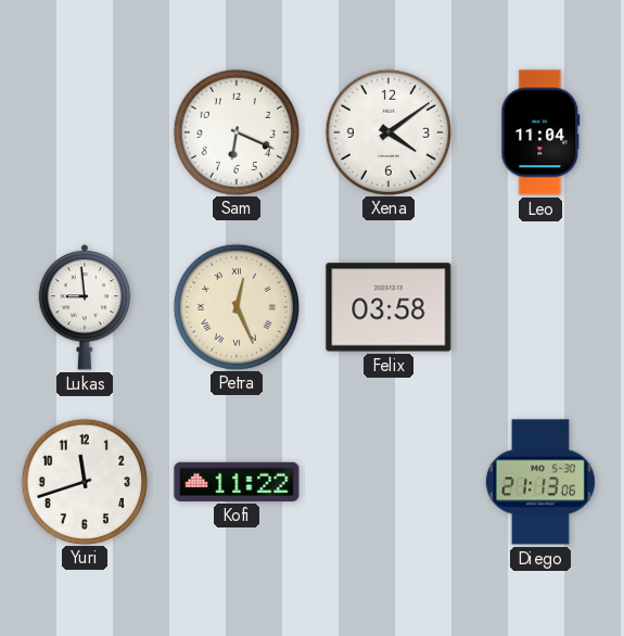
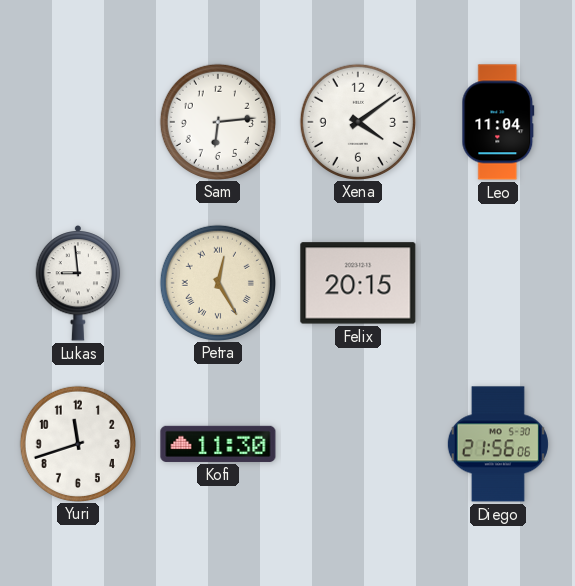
Sam: 6:19 -> 6:14 (217, 121)
Petra: 12:26 -> 12:25 (217, 282)
Felix: 03:58 -> 20:15 (358, 283)
Kofi: 11:22 -> 11:30 (218, 444)
Diego: 21:13 -> 21:56 (498, 444)
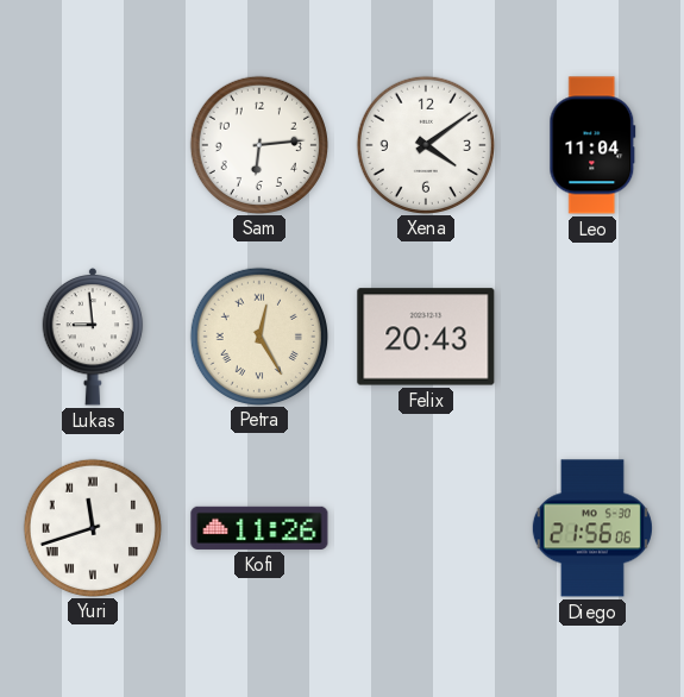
Felix: 20:15 -> 20:43 (426, 337)
Yuri numerals: Arabic -> Roman (92, 527)
Kofi: 11:30 -> 11:26 (259, 528)
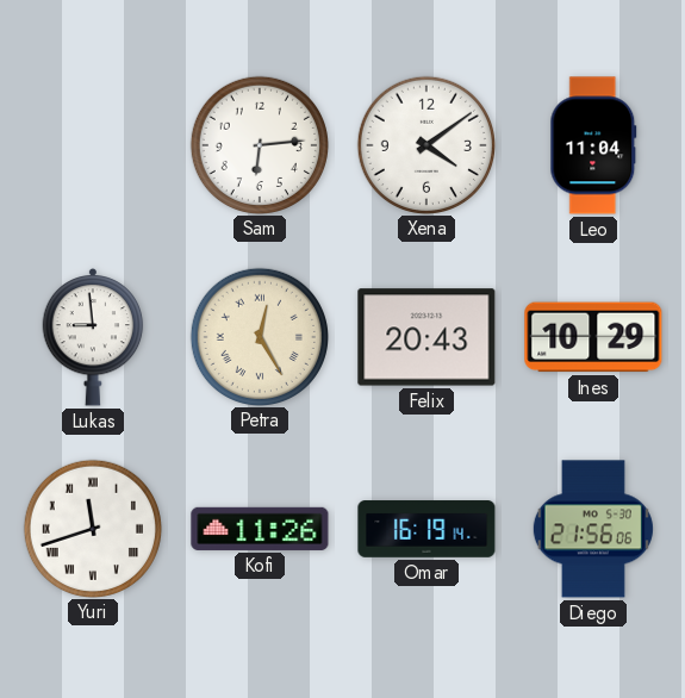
Ines: none -> 10:29 (593, 337)
Omar: none -> 16:19 (426, 529)
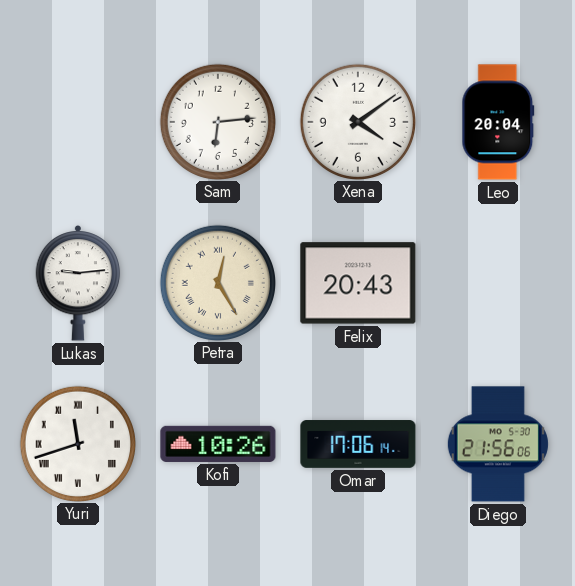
Leo: 11:04 -> 20:04 (498, 122)
Lukas: 8:59 -> 9:14 (78, 283)
Ines: 10:29 -> none (593, 337)
Kofi: 11:26 -> 10:26 (218, 444)
Omar: 16:19 -> 17:06 (358, 444)
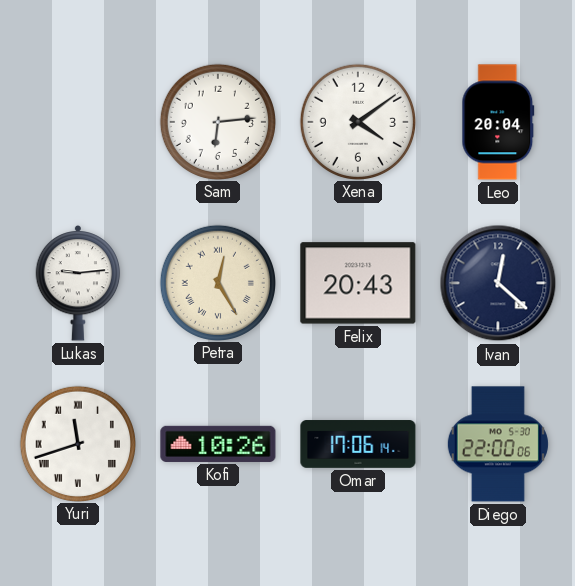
Ivan: none -> 12:22 (498, 283)
Diego: 21:56 -> 22:00 (498, 444)
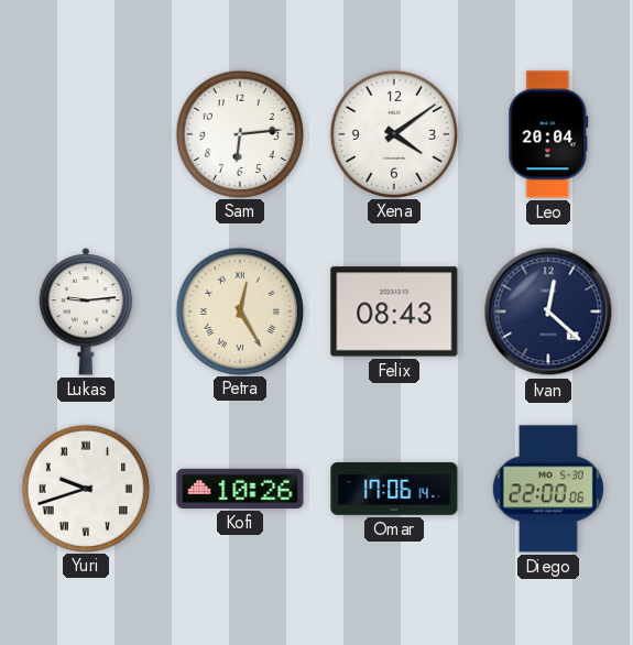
Felix: 20:43 -> 08:43 (394, 311)
Yuri: 11:42 -> 9:42 (85, 488)
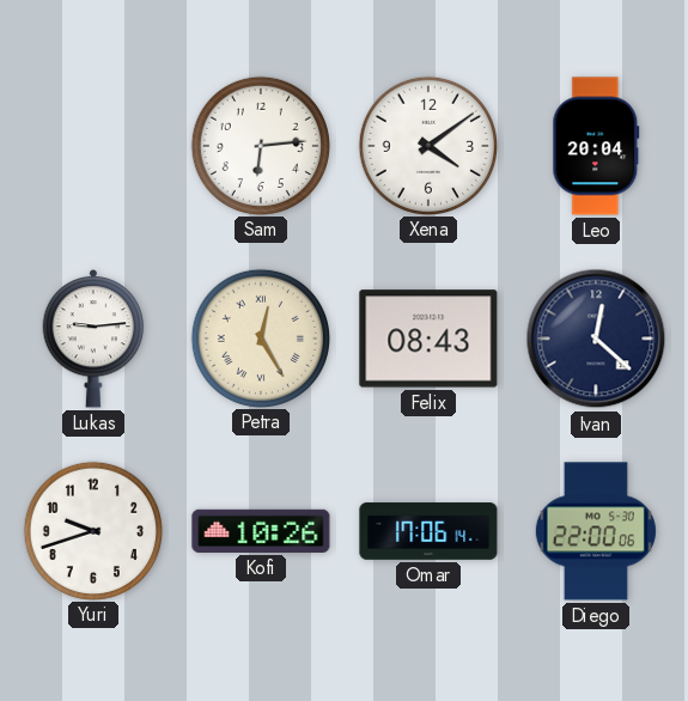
Yuri numerals: Roman -> Arabic (92, 530)
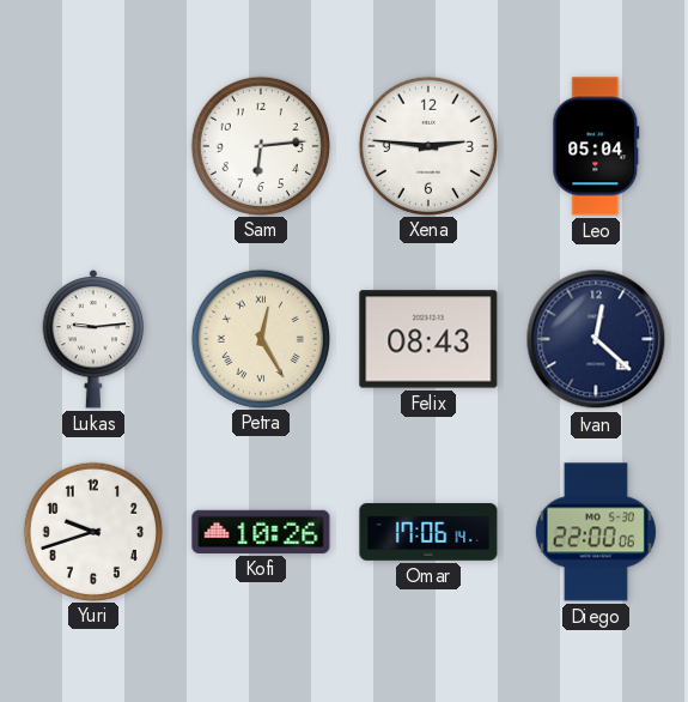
Xena: 4:09 -> 2:46 (427, 145)
Leo: 20:04 -> 05:04 (596, 146)
